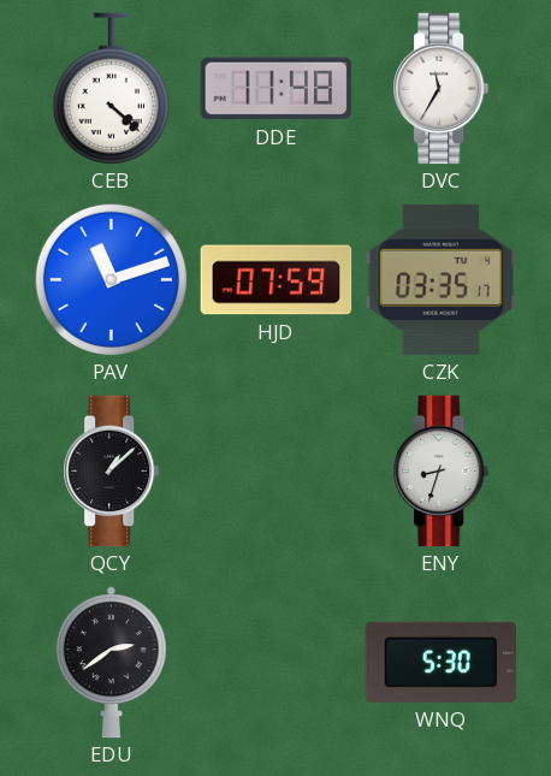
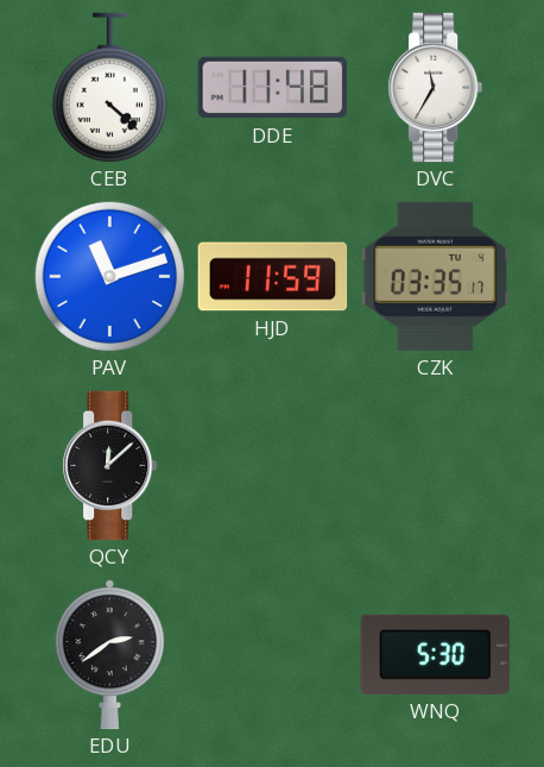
HJD: 07:59 -> 11:59 (273, 277)
QCY: 1:08 -> 12:08 (110, 466)
ENY: 8:33 -> none (442, 472)
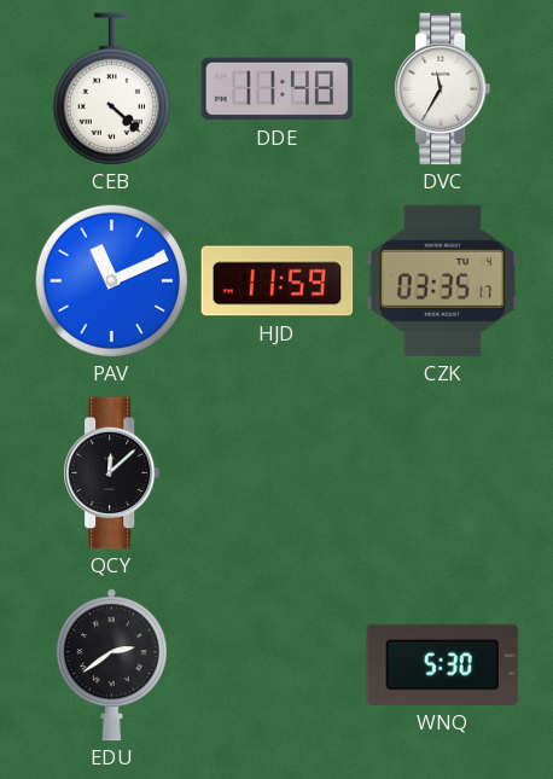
PAV: 11:12 -> 11:11 (111, 280)
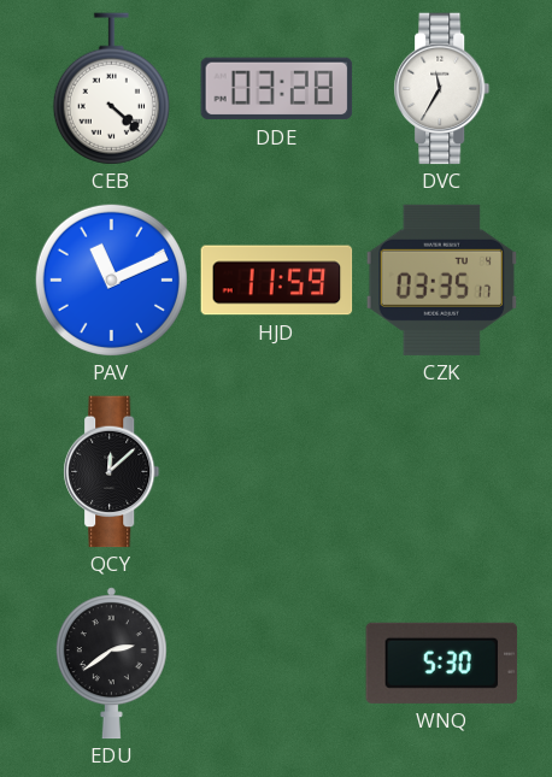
DDE: 11:48 -> 03:28 (277, 89)
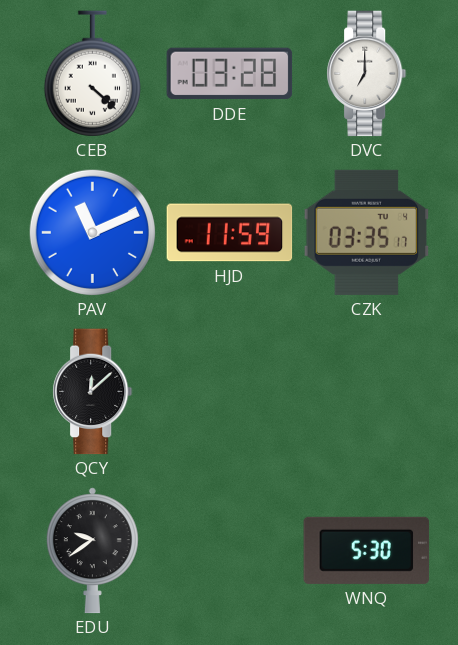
DVC: 11:35 -> 7:00 (367, 74)
EDU: 2:39 -> 9:39 (92, 551)
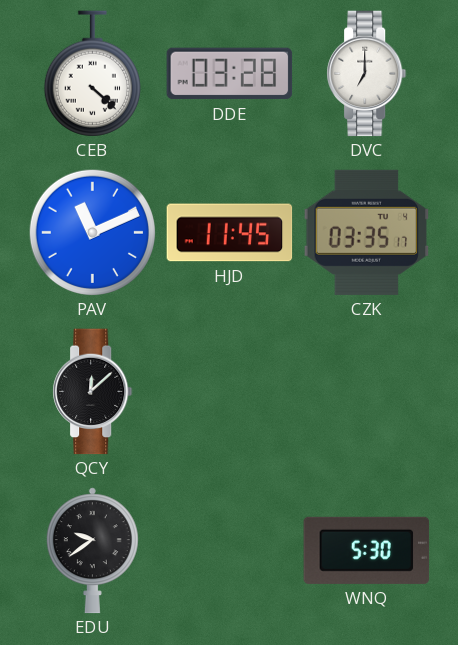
HJD: 11:59 -> 11:45 (230, 233)
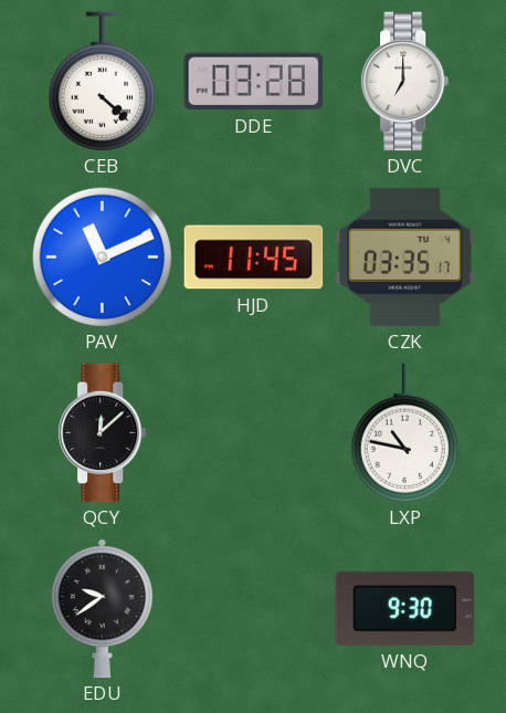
LXP: none -> 10:47 (404, 433)
WNQ: 5:30 -> 9:30 (405, 608)
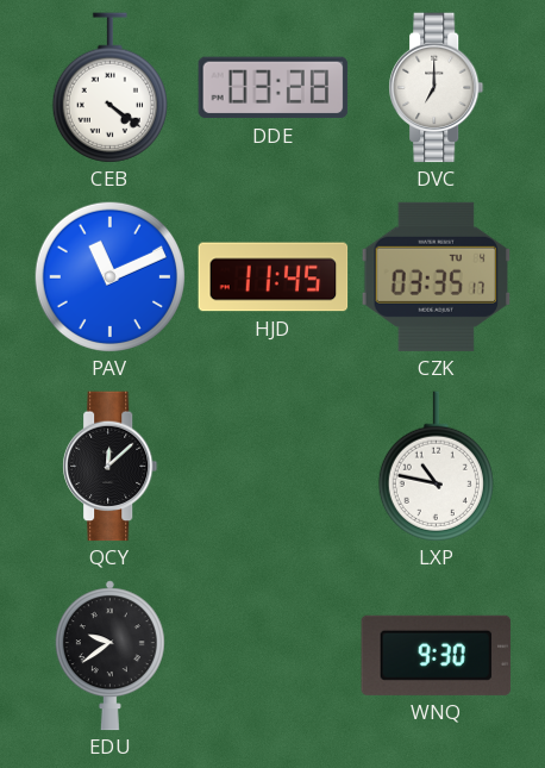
CEB: 4:22 -> 4:21 (109, 88)
